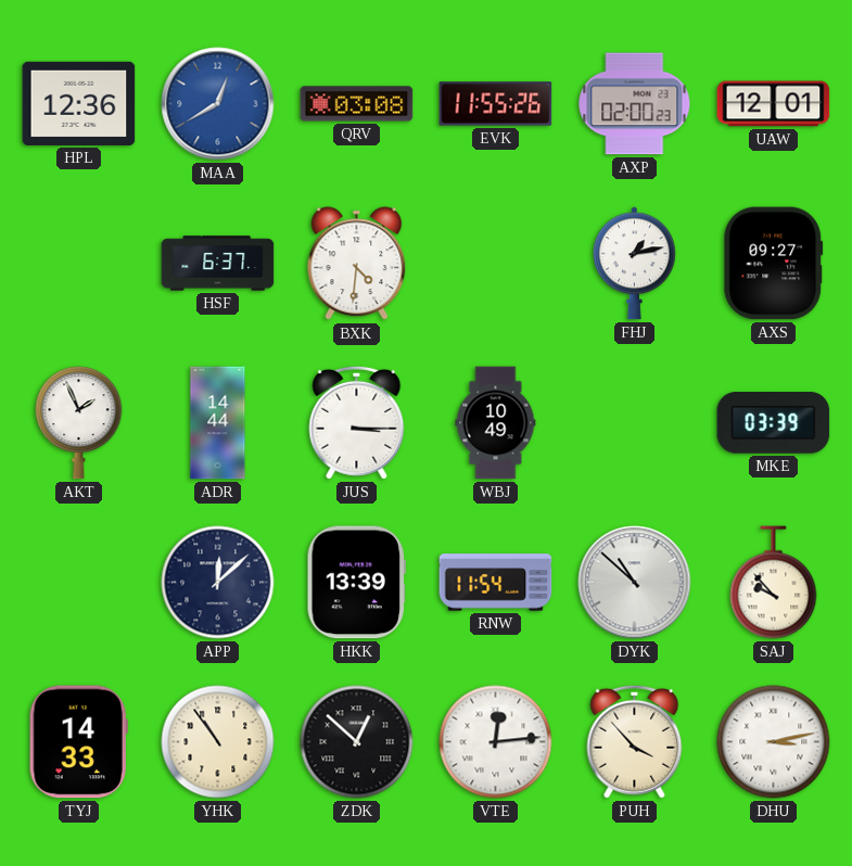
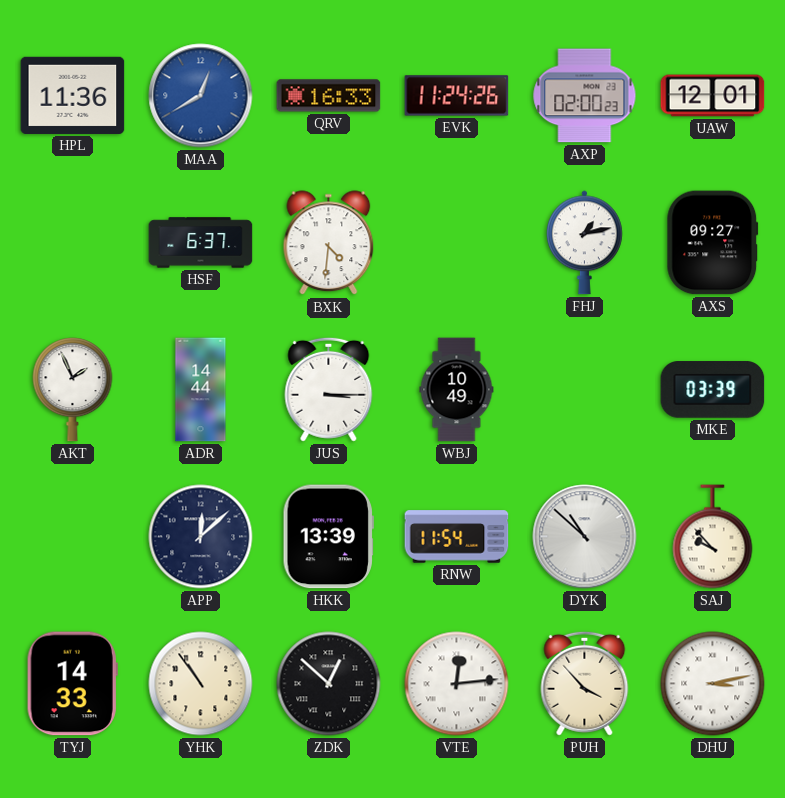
HPL: 12:36 -> 11:36 (73, 95)
QRV: 03:08 -> 16:33 (329, 96)
EVK: 11:55 -> 11:24 (457, 96)
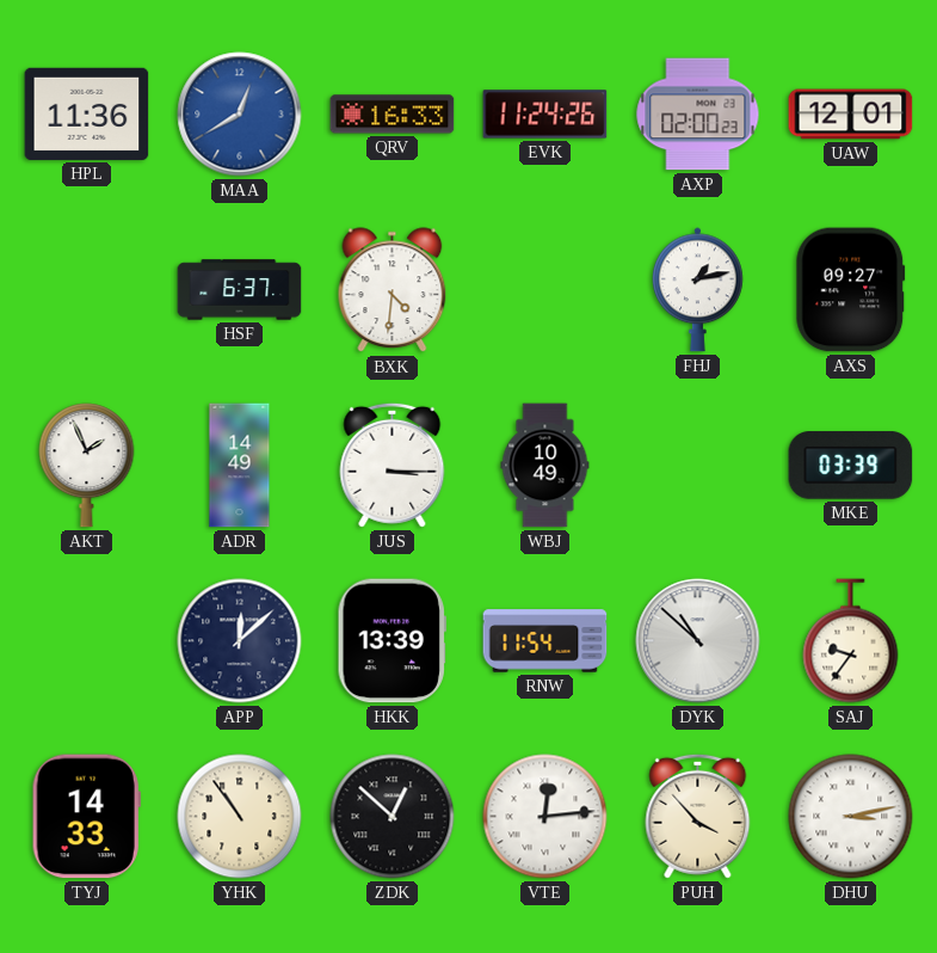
ADR: 14:44 -> 14:49 (240, 466)
SAJ: 9:53 -> 9:36 (851, 641)
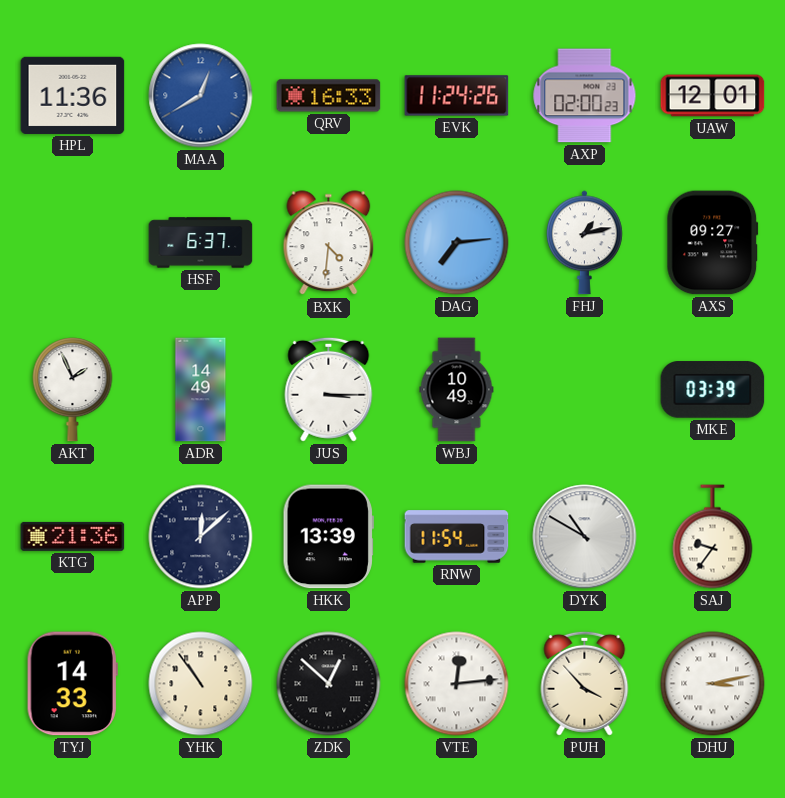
DAG: none -> 7:14 (457, 243)
KTG: none -> 21:36 (73, 536)
DYK: 10:52 -> 10:50 (585, 537)
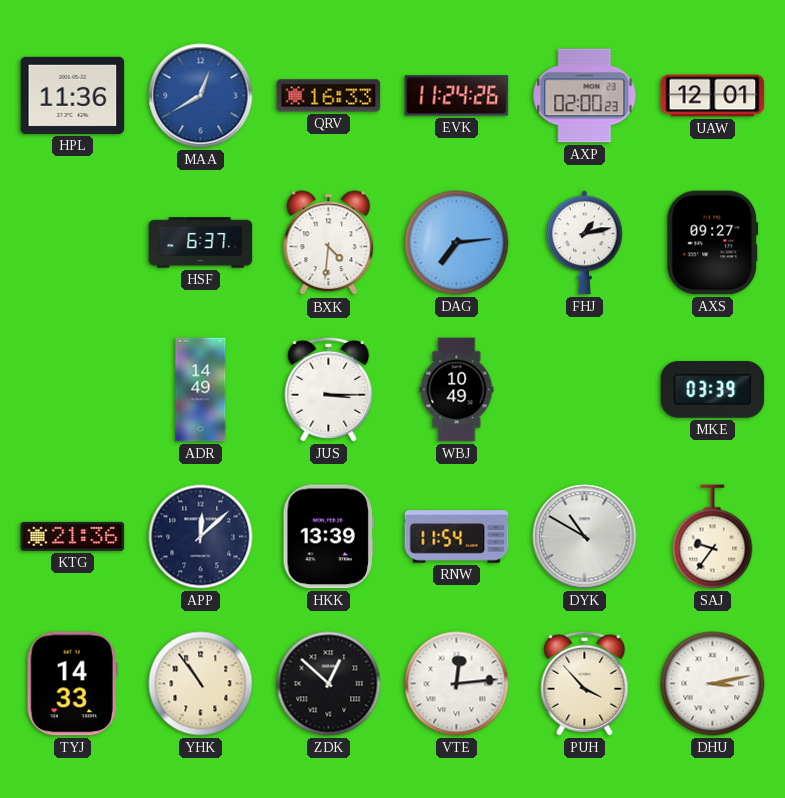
AKT: 1:56 -> none (73, 390)
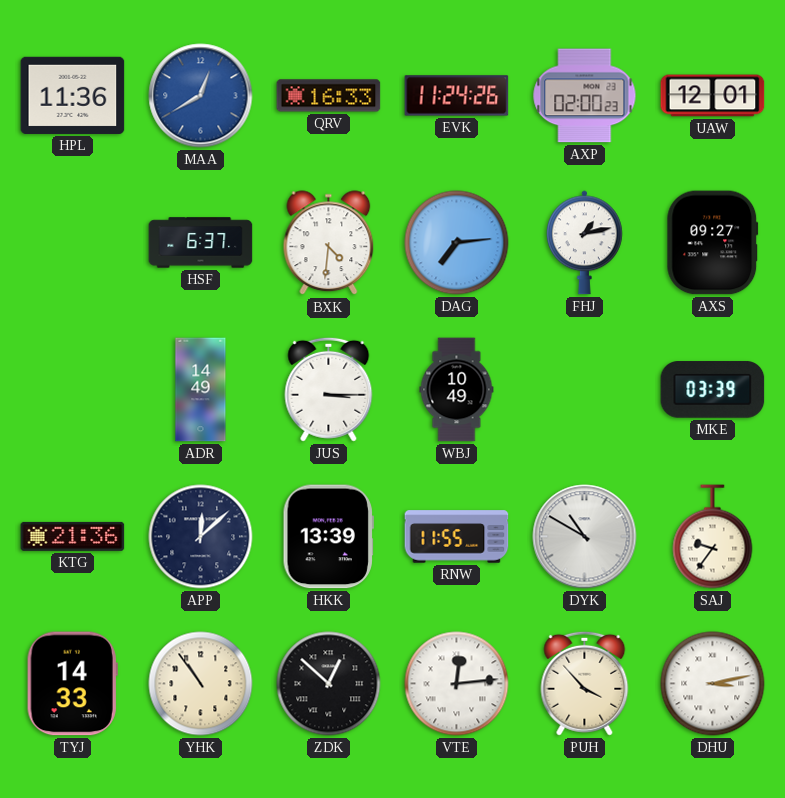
RNW: 11:54 -> 11:55 (457, 537)
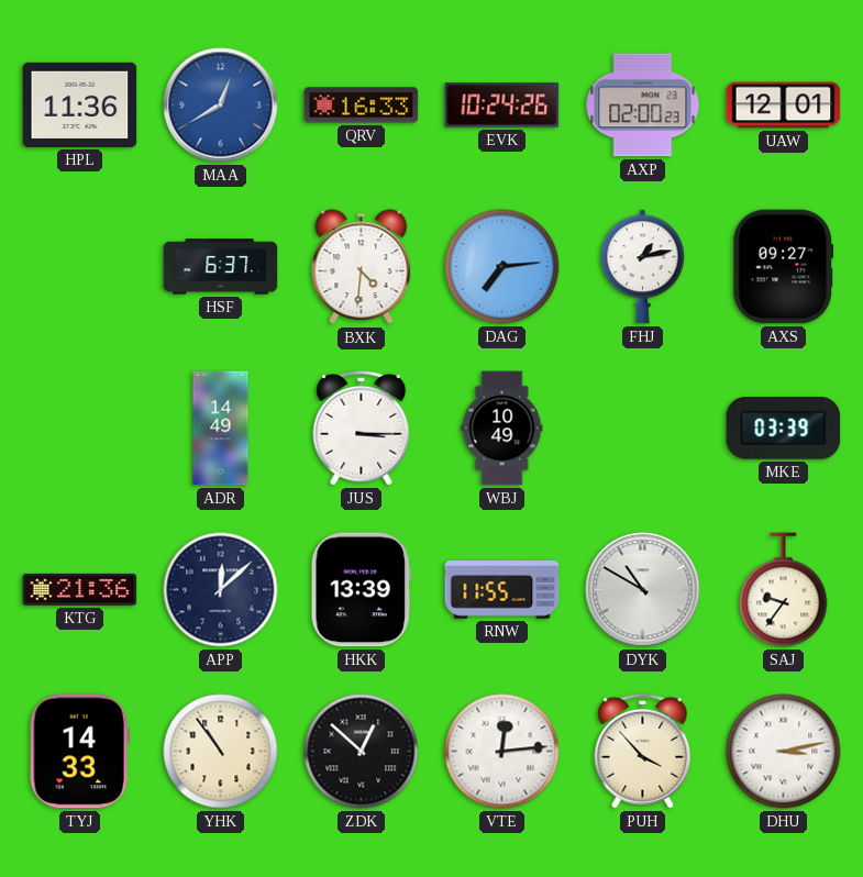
EVK: 11:24 -> 10:24 (502, 106)
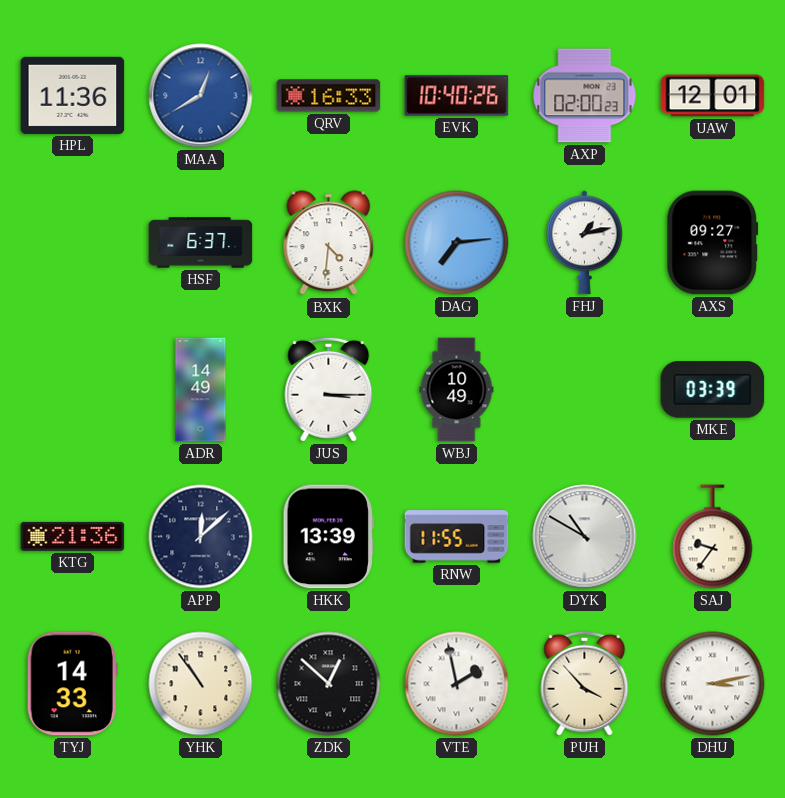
EVK: 10:24 -> 10:40 (457, 96)
VTE: 12:14 -> 1:58 (457, 684)
